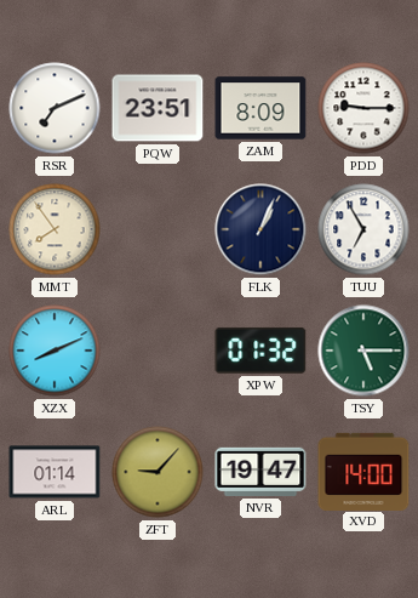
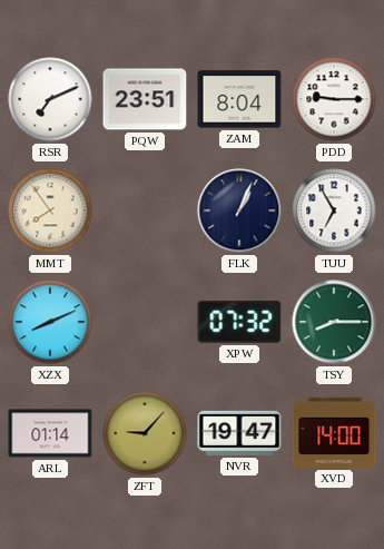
ZAM: 8:09 -> 8:04 (239, 99)
XPW: 01:32 -> 07:32 (239, 322)
TSY: 5:15 -> 8:15 (334, 322)
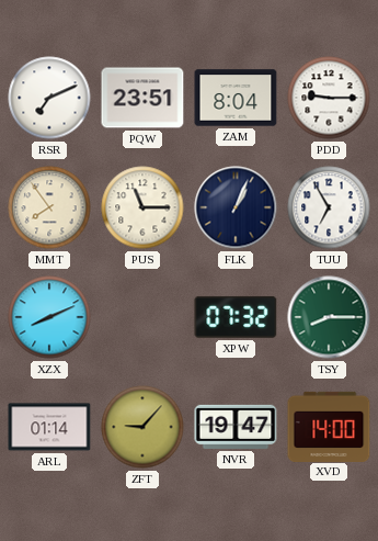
PUS: none -> 11:15 (142, 207)
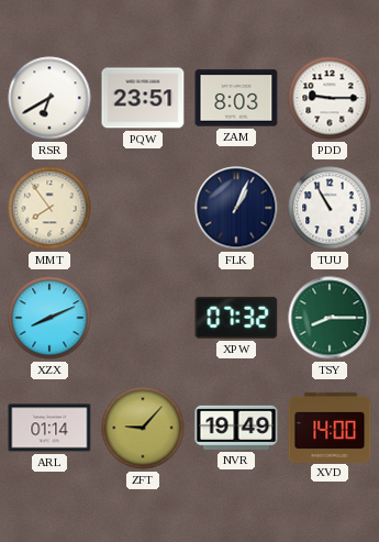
RSR: 7:11 -> 6:40 (49, 98)
ZAM: 8:04 -> 8:03 (236, 98)
PUS: 11:15 -> none (142, 207)
TUU: 6:55 -> 10:55 (330, 208)
NVR: 19:47 -> 19:49 (236, 428)
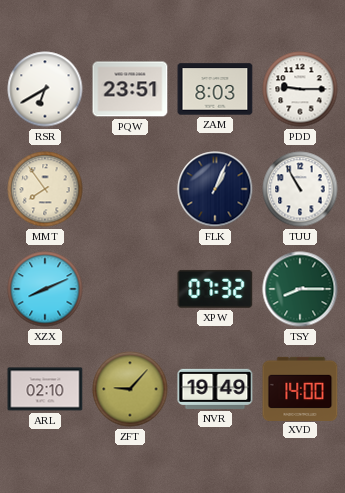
ARL: 01:14 -> 02:10 (45, 389)
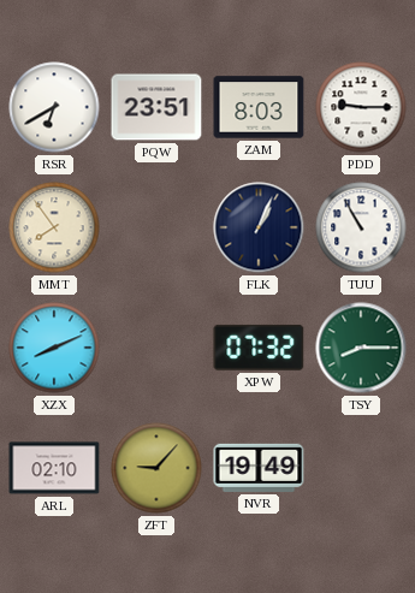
XVD: 14:00 -> none (300, 388)
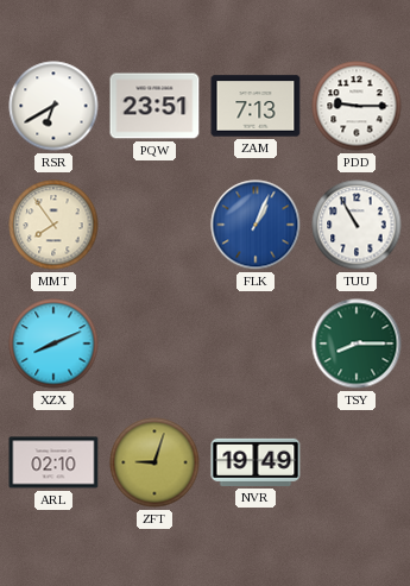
ZAM: 8:03 -> 7:13 (256, 106)
FLK dial: navy -> blue (256, 225)
XPW: 07:32 -> none (259, 348)
ZFT: 9:07 -> 9:03 (154, 462)
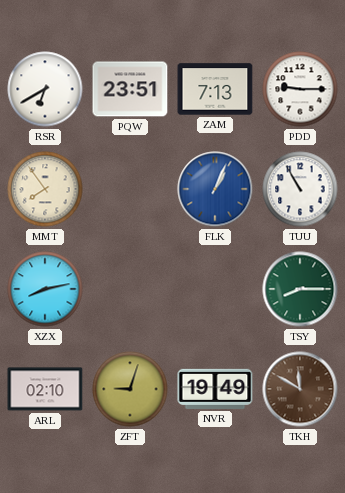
XZX: 8:11 -> 8:13 (45, 289)
TKH: none -> 11:50 (300, 389)
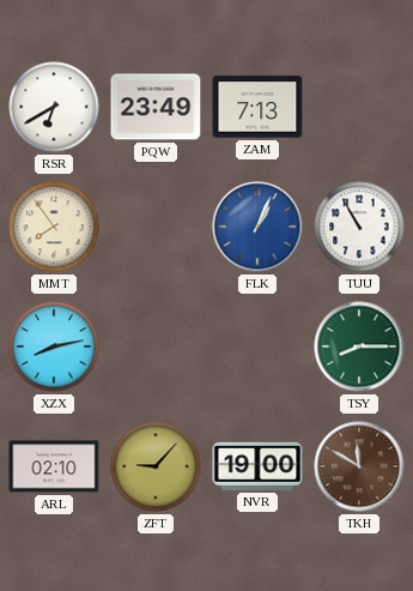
PQW: 23:51 -> 23:49 (156, 107)
PDD: 9:15 -> none (300, 89)
ZFT: 9:03 -> 9:07 (156, 466)
NVR: 19:49 -> 19:00 (257, 466)
